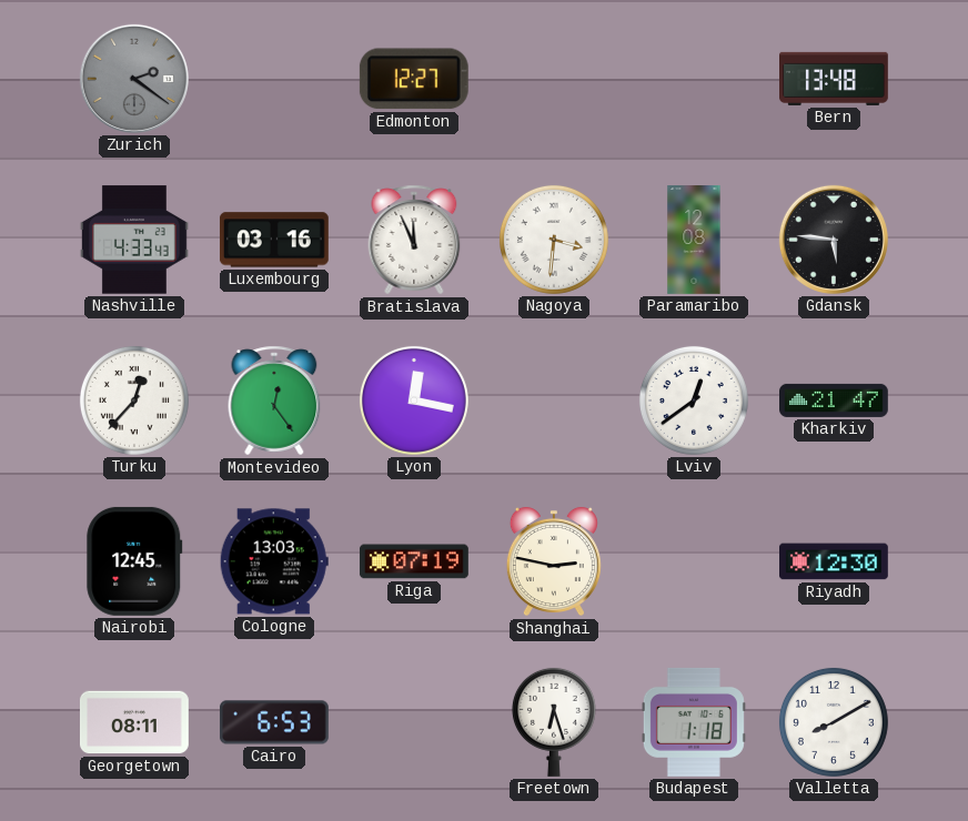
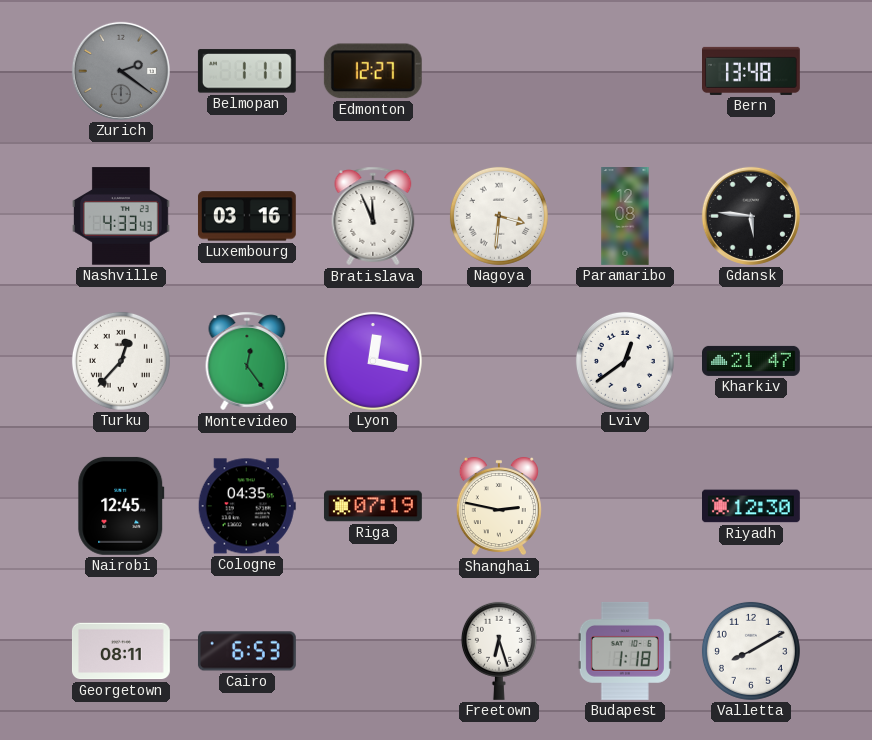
Belmopan: none -> 1:11 (247, 71)
Cologne: 13:03 -> 04:35 (247, 506)
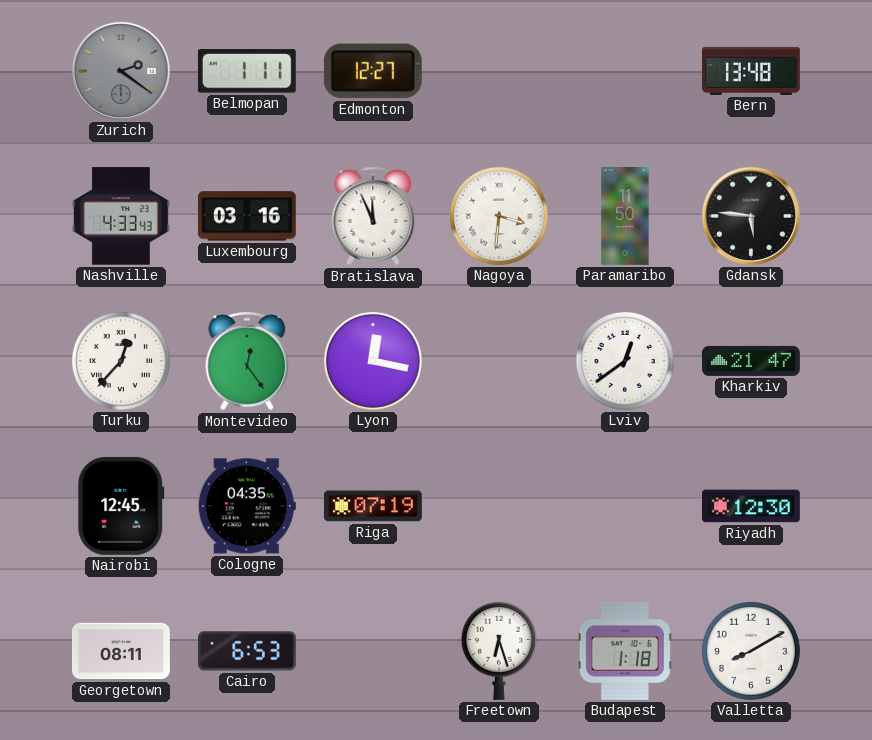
Paramaribo: 12:08 -> 11:50 (625, 217)
Shanghai: 2:47 -> none (499, 506)
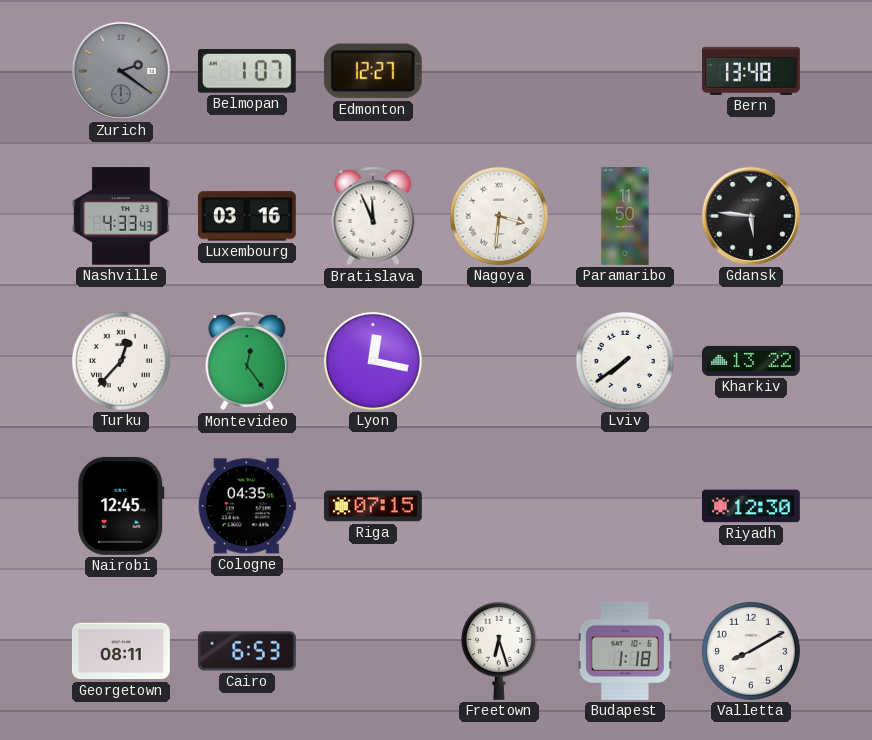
Belmopan: 1:11 -> 1:07 (247, 71)
Lviv: 12:39 -> 7:39 (625, 361)
Kharkiv: 21:47 -> 13:22 (752, 361)
Riga: 07:19 -> 07:15 (373, 506)
